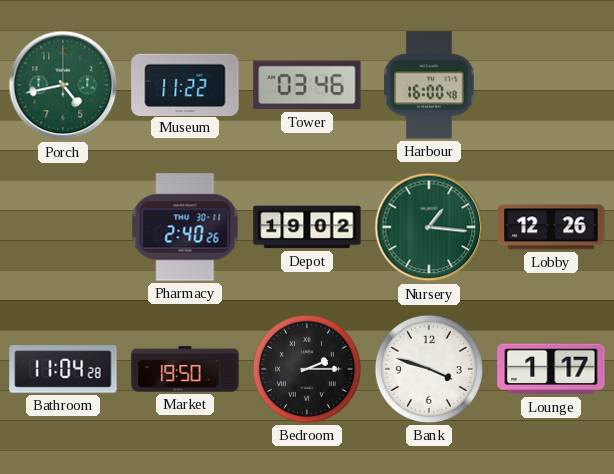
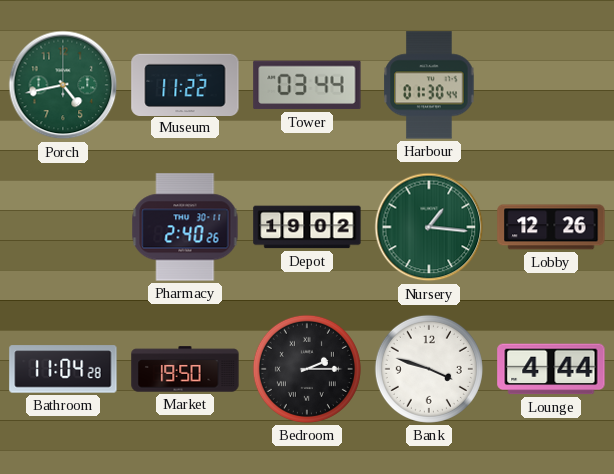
Tower: 03:46 -> 03:44 (307, 85)
Harbour: 16:00 -> 01:30 (429, 85)
Lounge: 1:17 -> 4:44 (551, 369)
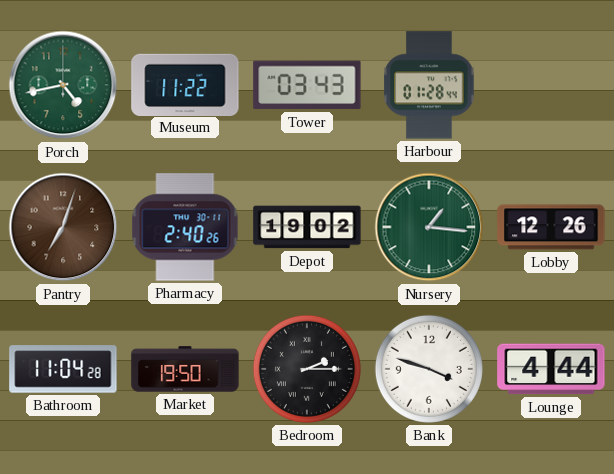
Tower: 03:44 -> 03:43 (307, 85)
Harbour: 01:30 -> 01:28 (429, 85)
Pantry: none -> 7:03 (63, 227)
